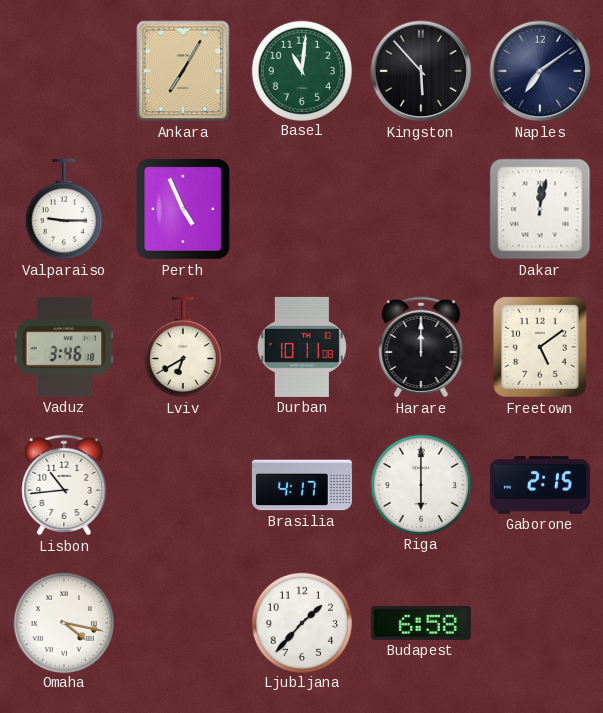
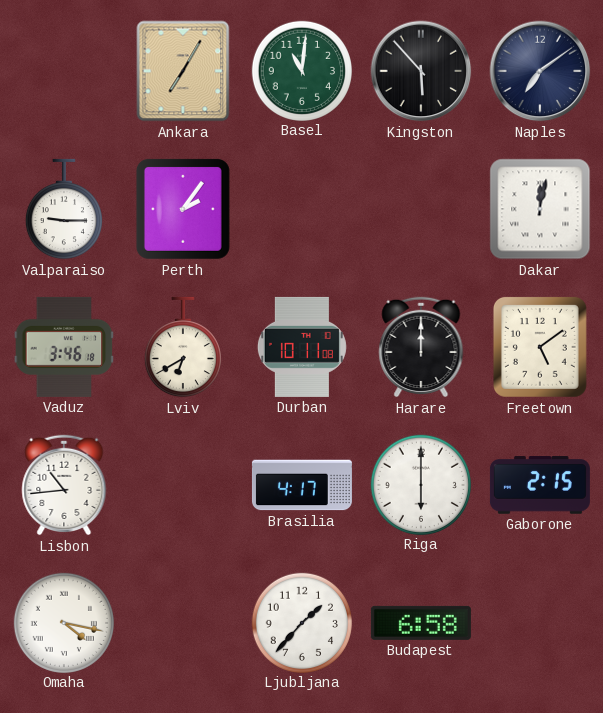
Perth: 4:56 -> 2:06 (183, 209)
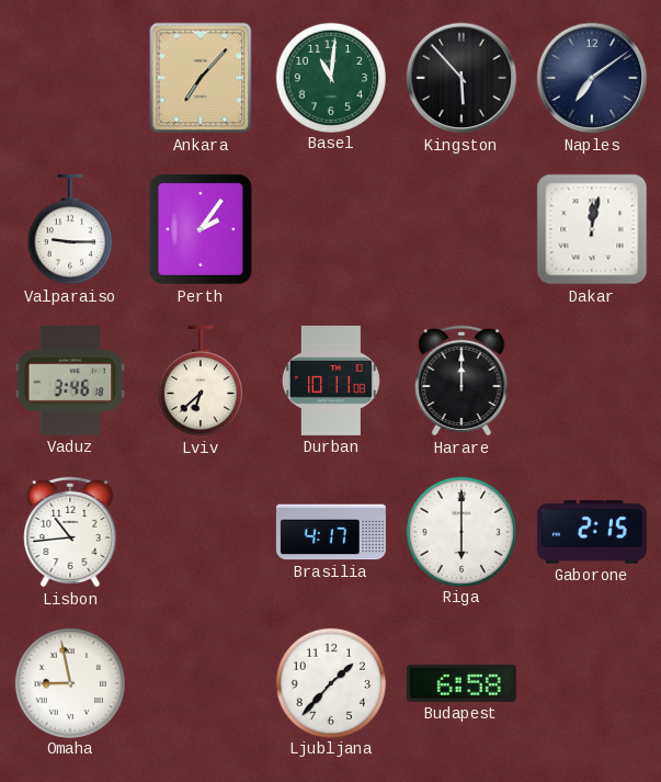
Ankara: 7:05 -> 7:07 (201, 78)
Lviv: 6:40 -> 6:38 (201, 381)
Freetown: 5:09 -> none (540, 347)
Omaha: 4:17 -> 8:58 (69, 682)
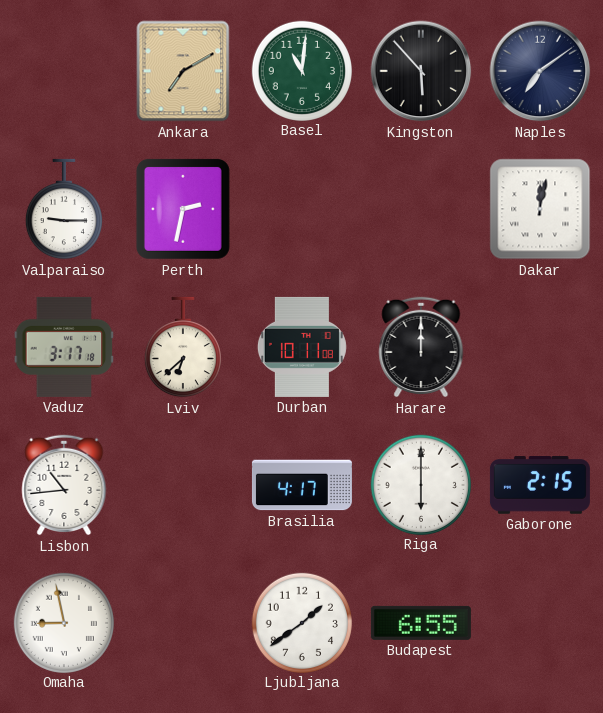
Ankara: 7:07 -> 7:10 (183, 71)
Perth: 2:06 -> 2:32 (183, 209)
Vaduz: 3:46 -> 3:17 (64, 347)
Ljubljana: 1:37 -> 1:39 (301, 622)
Budapest: 6:58 -> 6:55 (421, 623)
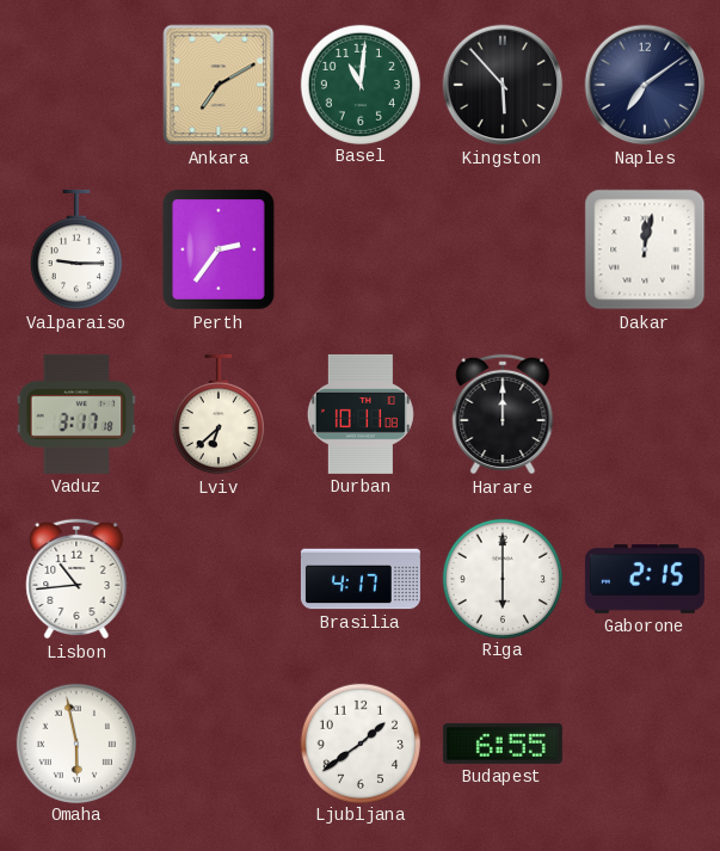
Perth: 2:32 -> 2:36 (219, 249)
Omaha: 8:58 -> 5:58 (75, 742)
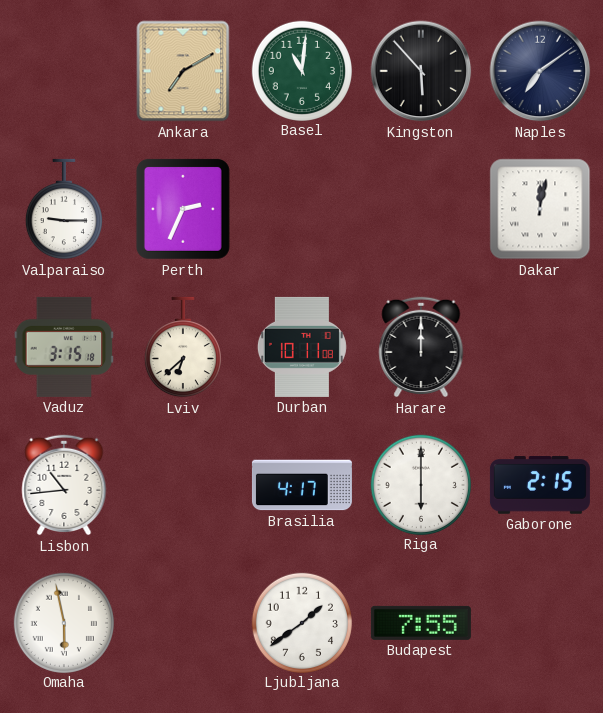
Perth: 2:36 -> 2:34 (183, 209)
Vaduz: 3:17 -> 3:15 (64, 347)
Budapest: 6:55 -> 7:55 (421, 623)
